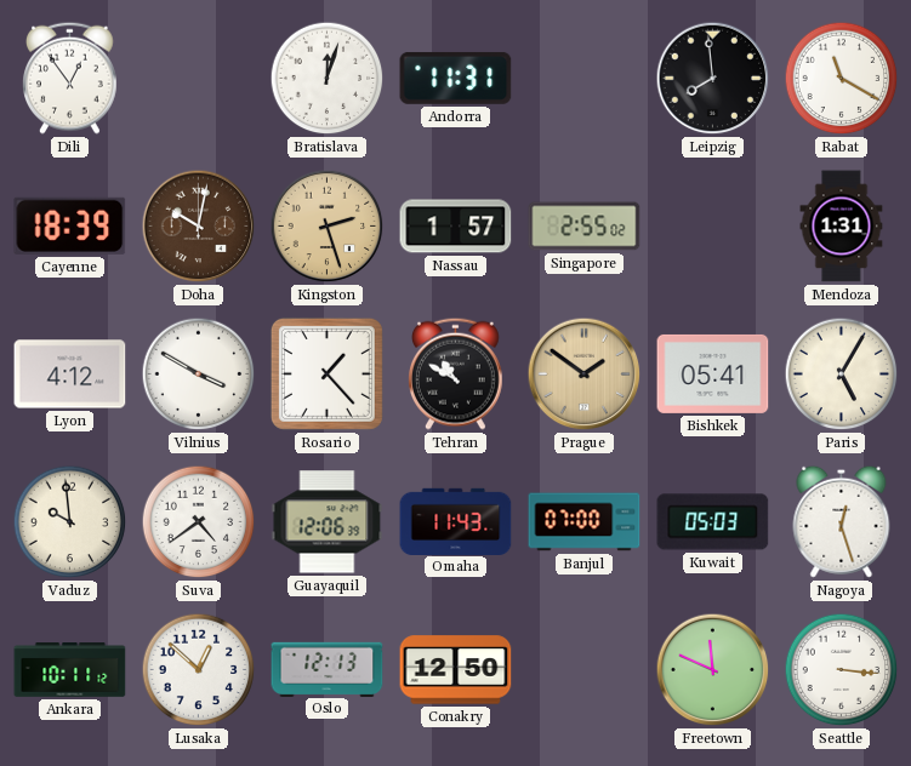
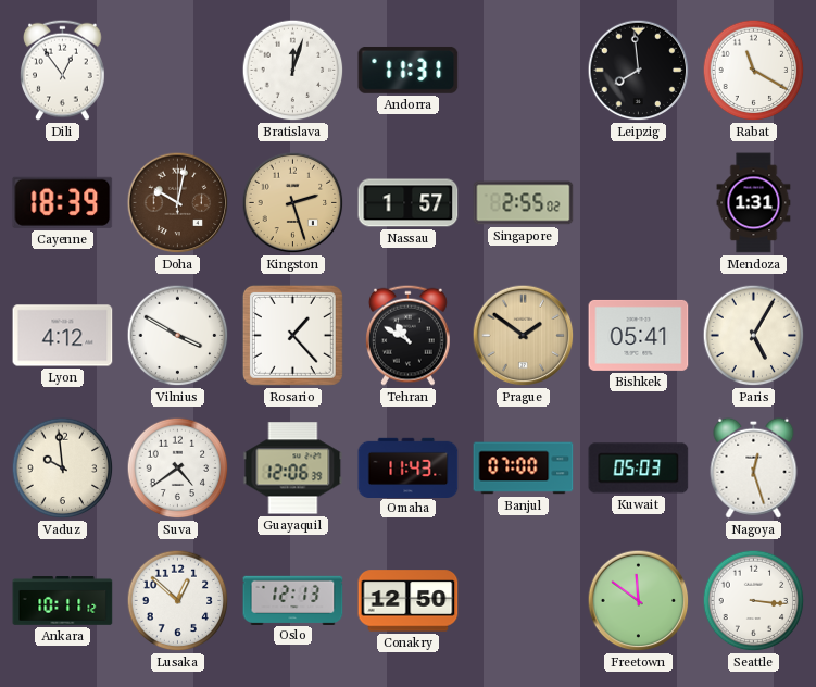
Freetown: 11:49 -> 11:51 (639, 601)
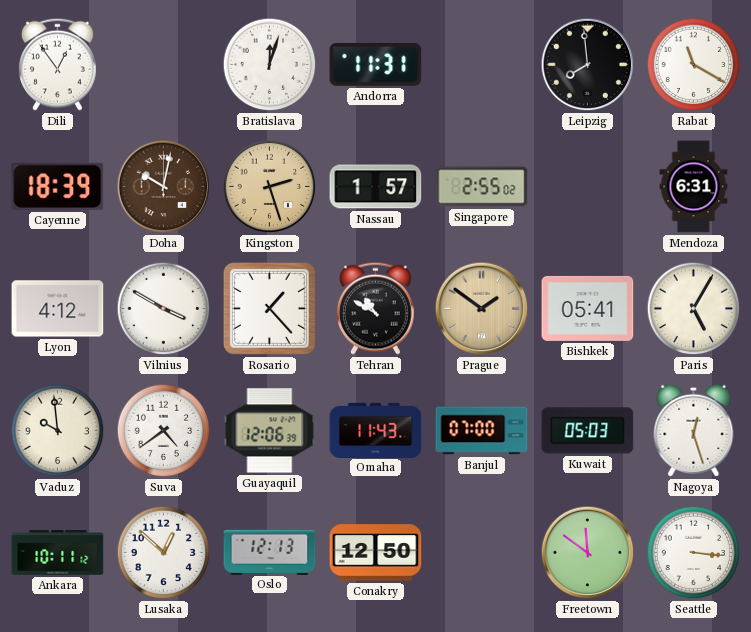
Mendoza: 1:31 -> 6:31 (694, 187)
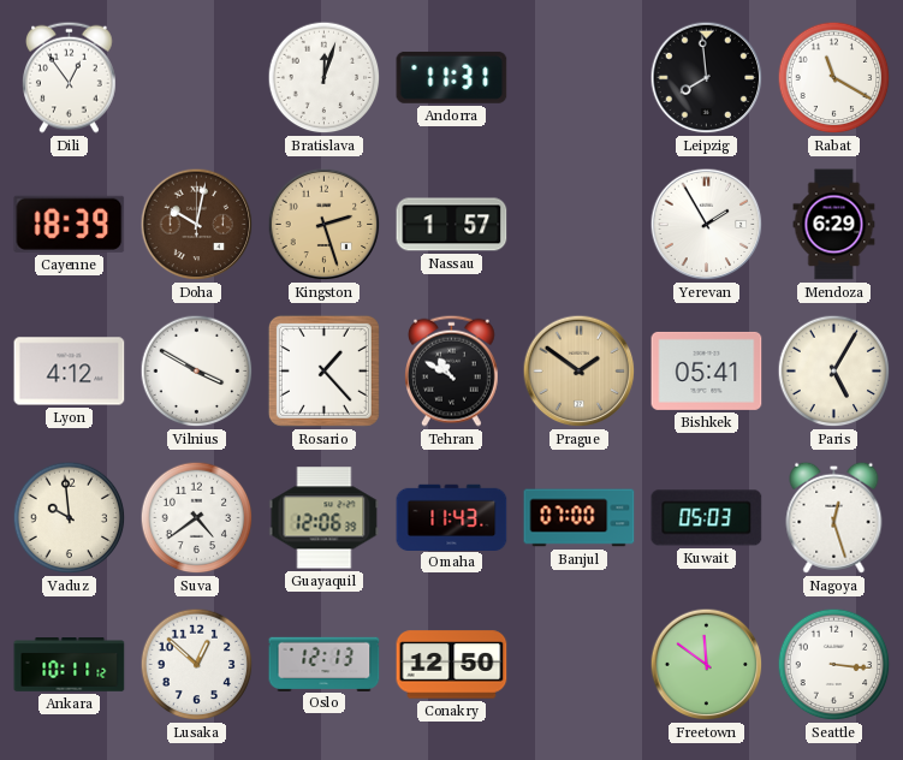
Singapore: 2:55 -> none (482, 187)
Yerevan: none -> 1:55 (707, 225)
Mendoza: 6:31 -> 6:29 (834, 225)
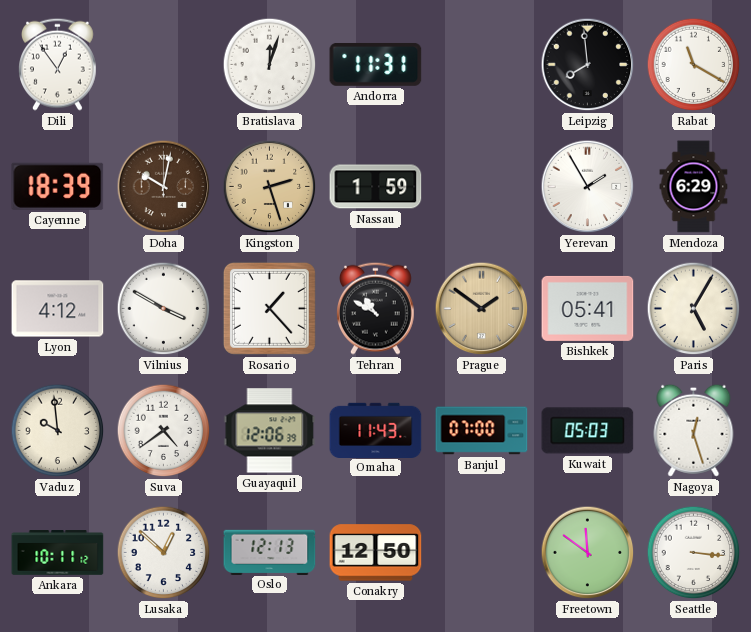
Nassau: 1:57 -> 1:59 (376, 187)
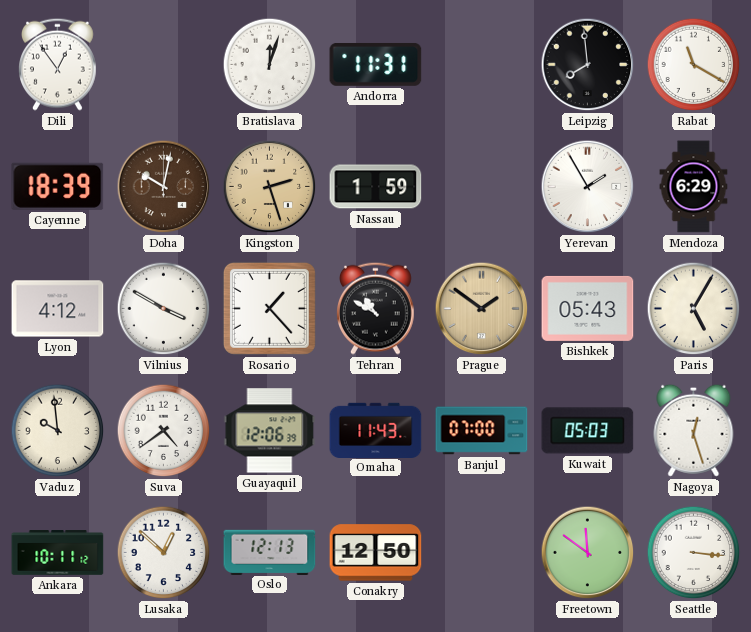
Bishkek: 05:41 -> 05:43 (588, 308)
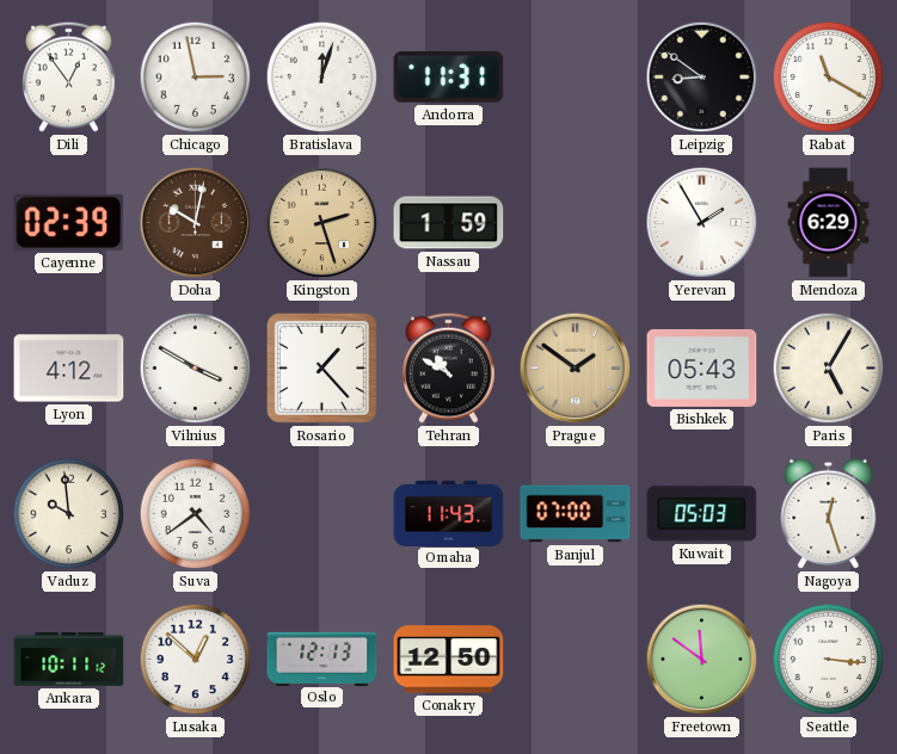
Chicago: none -> 2:58 (196, 78)
Leipzig: 7:59 -> 8:51 (702, 78)
Cayenne: 18:39 -> 02:39 (69, 222)
Guayaquil: 12:06 -> none (270, 431)
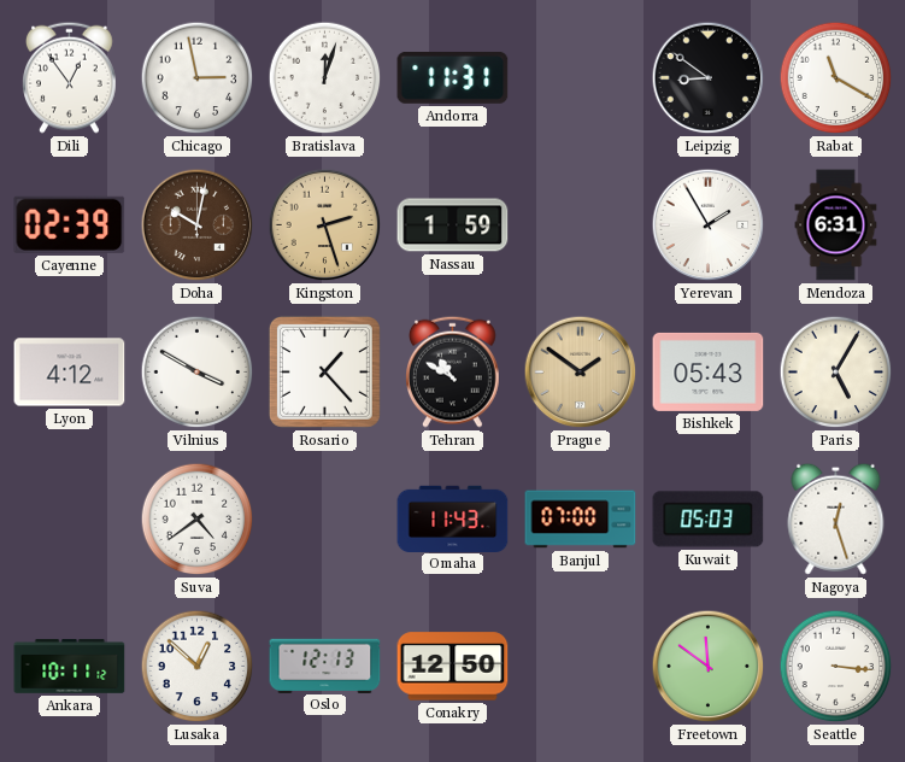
Mendoza: 6:29 -> 6:31 (836, 225)
Vaduz: 9:59 -> none (69, 514)
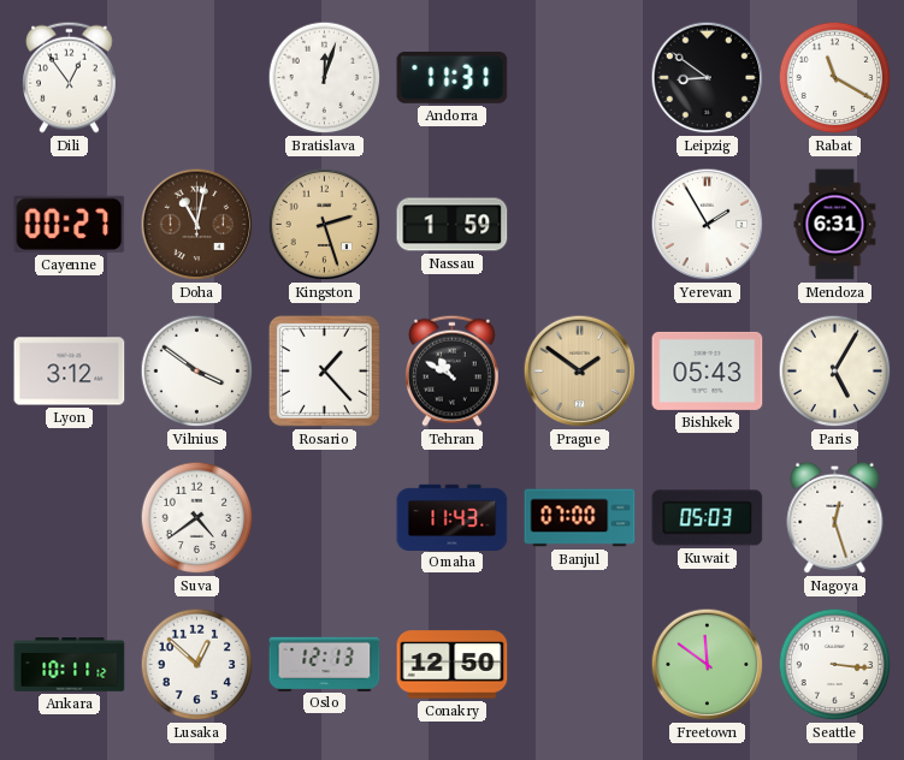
Chicago: 2:58 -> none (198, 78)
Cayenne: 02:39 -> 00:27 (70, 224)
Doha: 10:02 -> 11:02 (197, 225)
Lyon: 4:12 -> 3:12 (70, 372)
Vilnius: 3:50 -> 3:51 (197, 372)
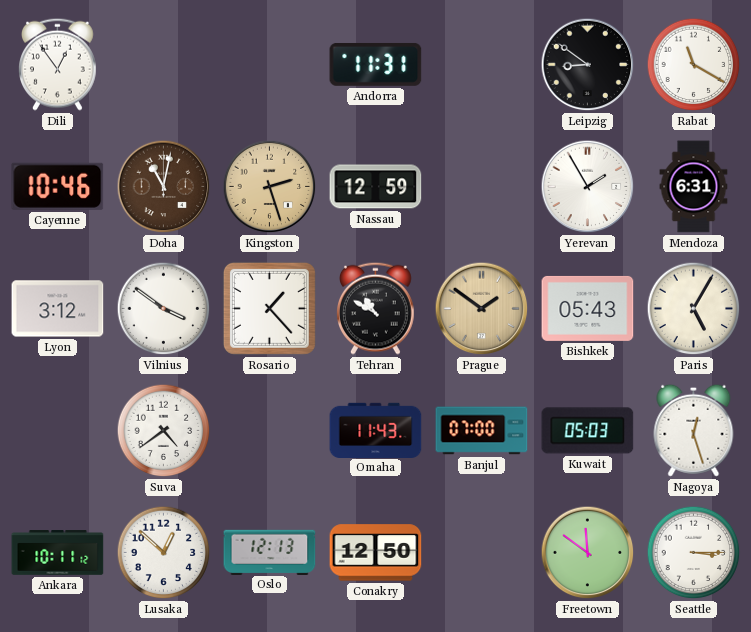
Bratislava: 12:03 -> none (325, 78)
Cayenne: 00:27 -> 10:46 (58, 186)
Nassau: 1:59 -> 12:59 (376, 187)
Seattle: 3:16 -> 3:15 (694, 553)
